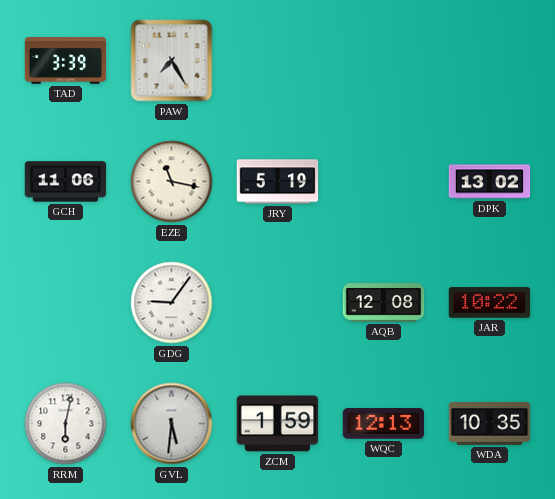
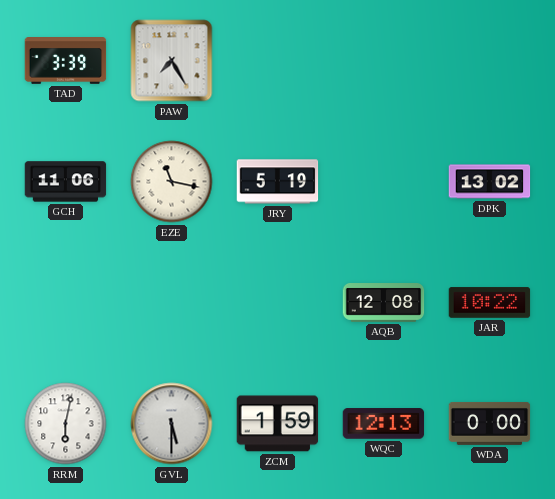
GDG: 9:06 -> none (172, 303)
GVL: 5:31 -> 5:30 (172, 424)
WDA: 10:35 -> 0:00 (490, 423)
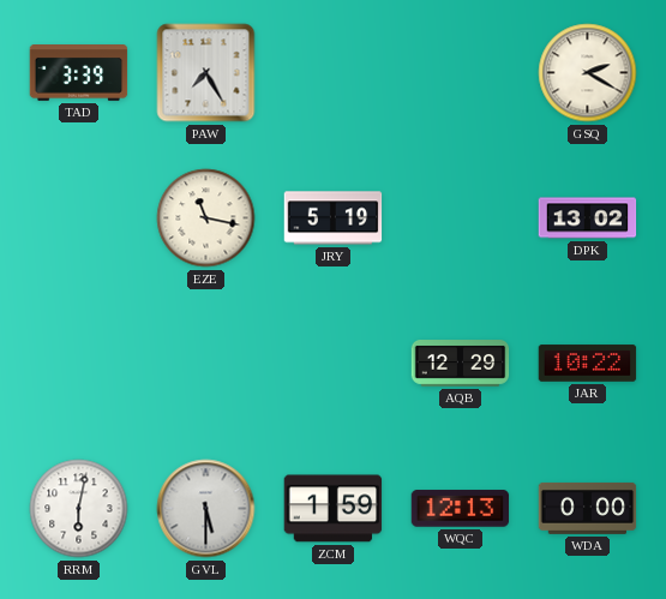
GSQ: none -> 2:20 (588, 73)
GCH: 11:06 -> none (66, 182)
AQB: 12:08 -> 12:29 (461, 364)
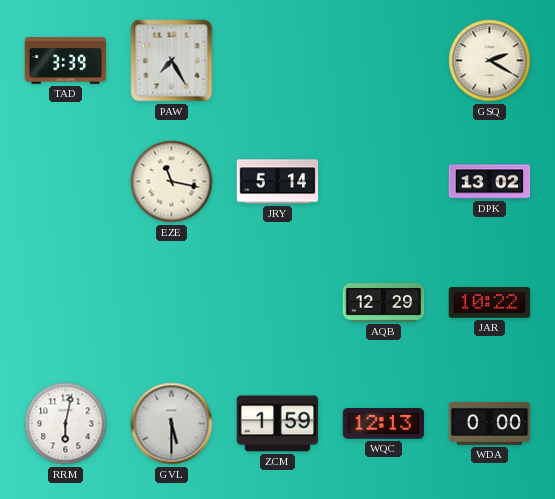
JRY: 5:19 -> 5:14 (278, 182)
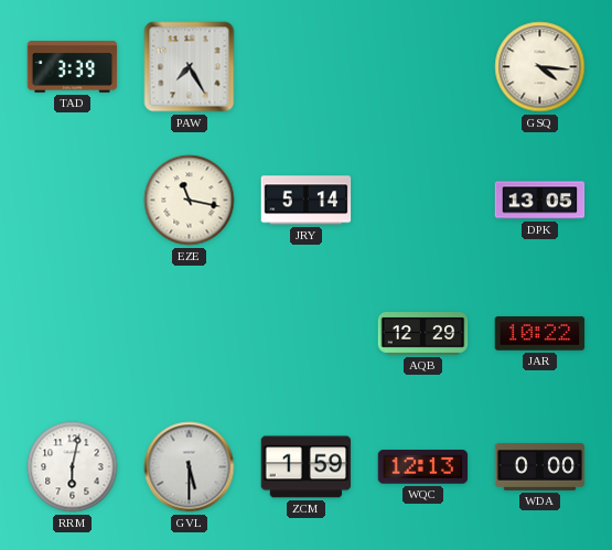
GSQ: 2:20 -> 4:16 (540, 67)
DPK: 13:02 -> 13:05 (540, 201)
